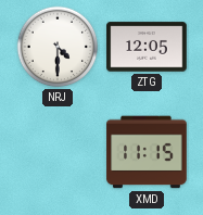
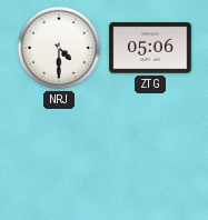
ZTG: 12:05 -> 05:06 (150, 48)
XMD: 11:15 -> none (147, 152)
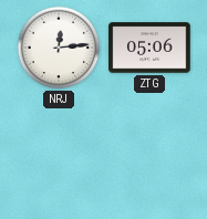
NRJ: 4:30 -> 12:14 (59, 48)
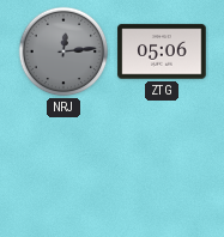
NRJ dial: white -> grey (63, 51)
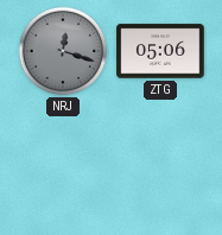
NRJ: 12:14 -> 12:18 (63, 51)
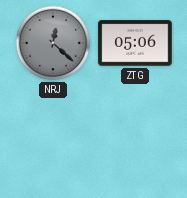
NRJ: 12:18 -> 12:22 (53, 43)
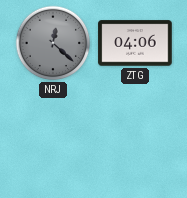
ZTG: 05:06 -> 04:06 (135, 43)
